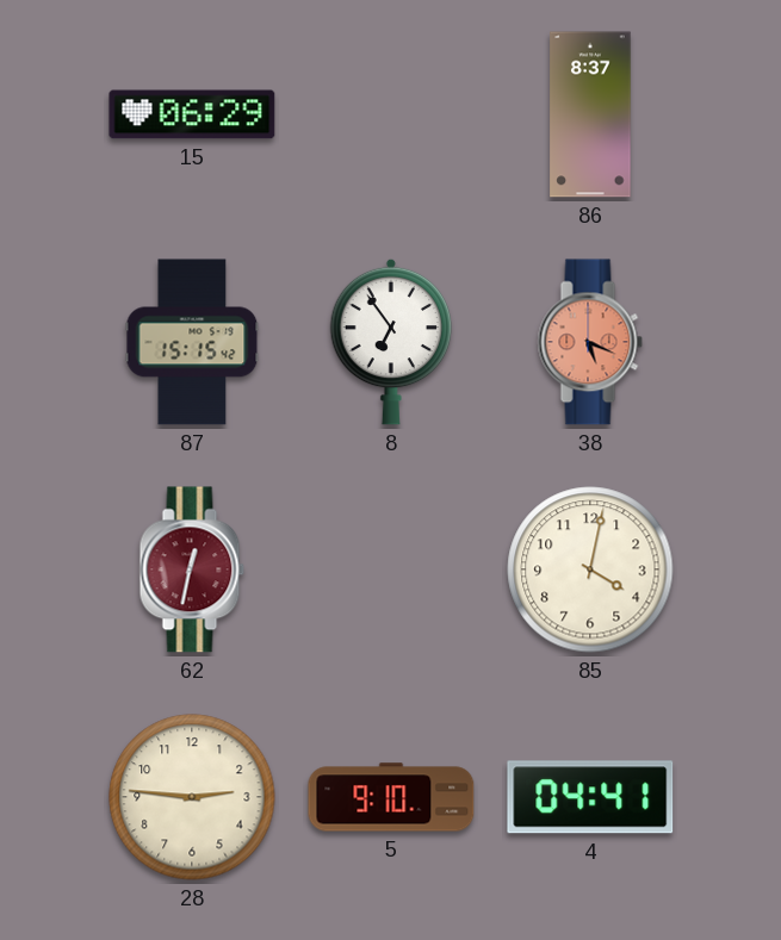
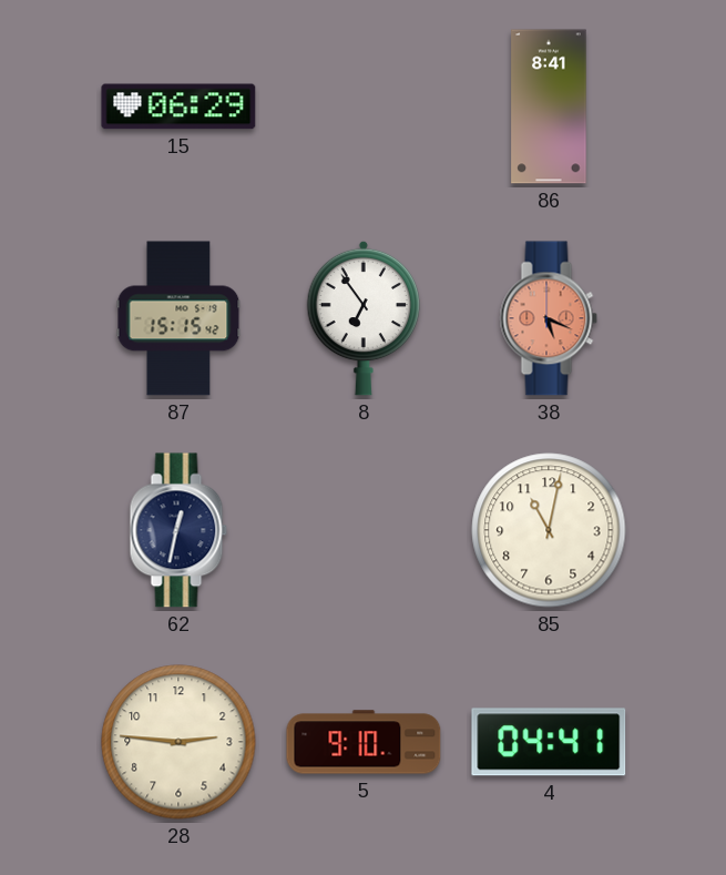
86: 8:37 -> 8:41 (549, 106)
62 dial: burgundy -> navy (178, 530)
85: 4:02 -> 11:02 (549, 530)
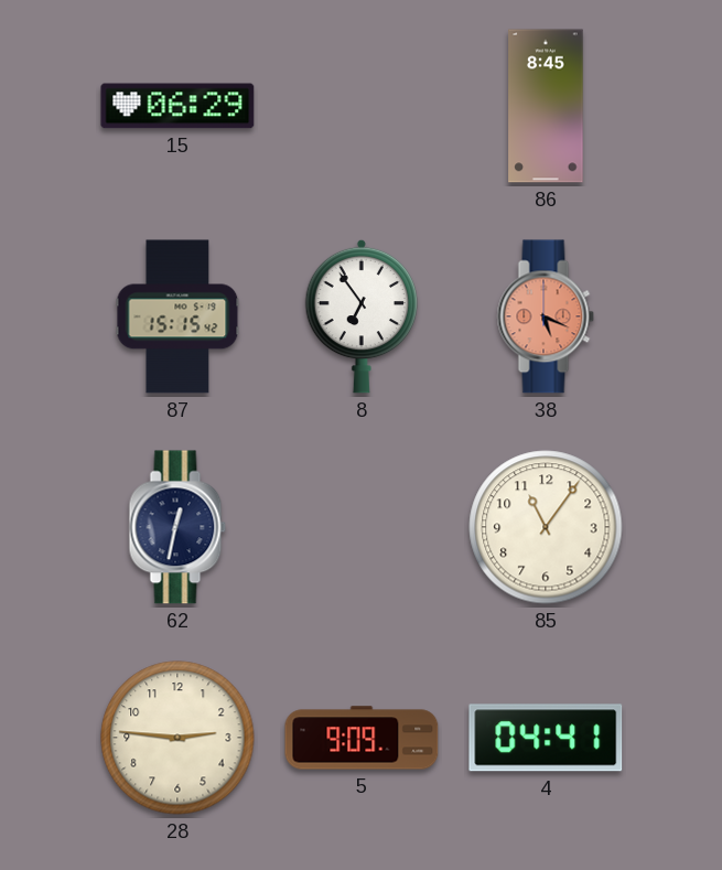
86: 8:41 -> 8:45 (546, 106)
85: 11:02 -> 11:06 (546, 527)
5: 9:10 -> 9:09 (362, 738)
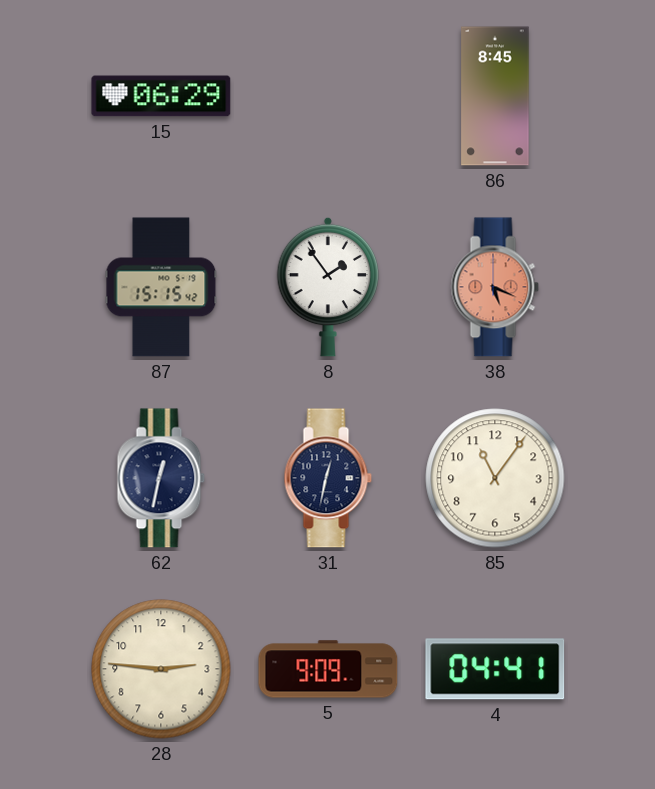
8: 6:54 -> 1:54 (328, 287)
31: none -> 12:32 (328, 478)
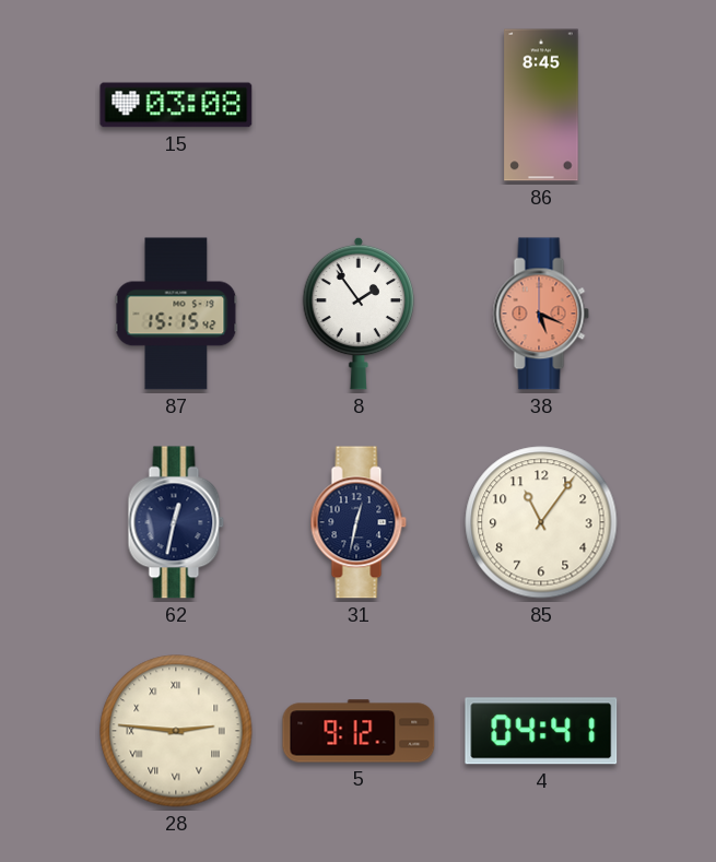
15: 06:29 -> 03:08 (176, 105)
28 numerals: Arabic -> Roman (176, 731)
5: 9:09 -> 9:12 (359, 731)
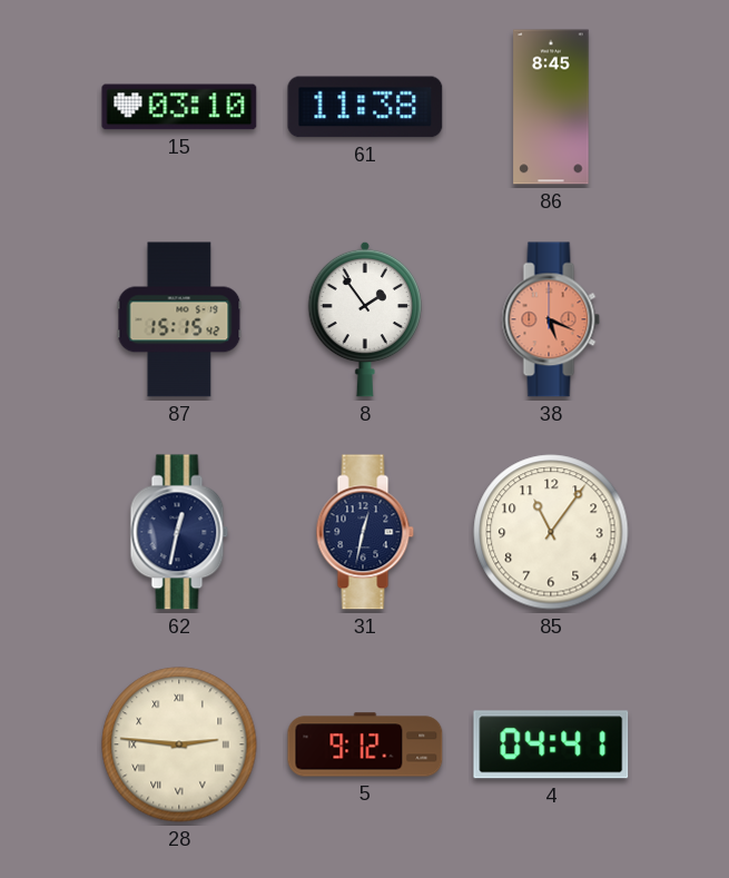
15: 03:08 -> 03:10 (179, 107)
61: none -> 11:38 (365, 107)
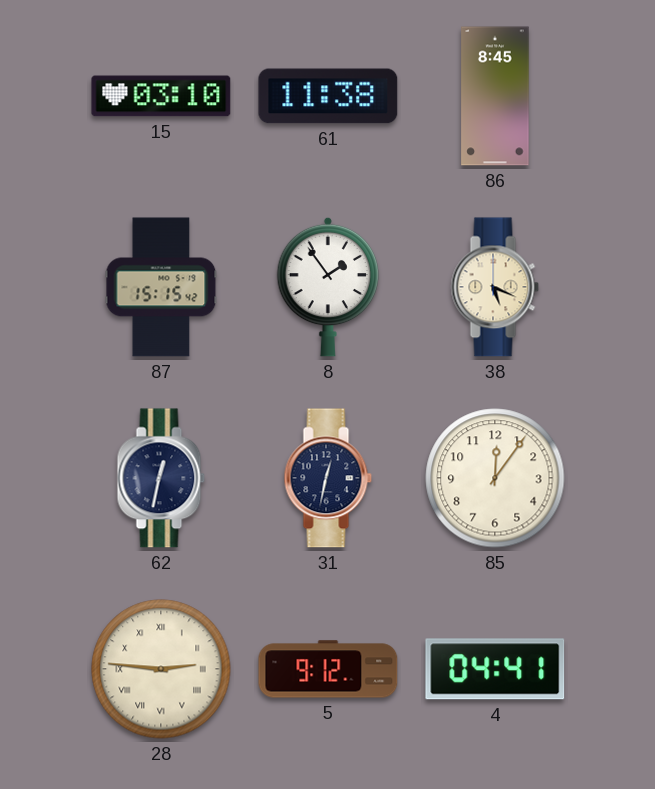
38 dial: salmon -> cream (495, 287)
85: 11:06 -> 12:06 (495, 478)
